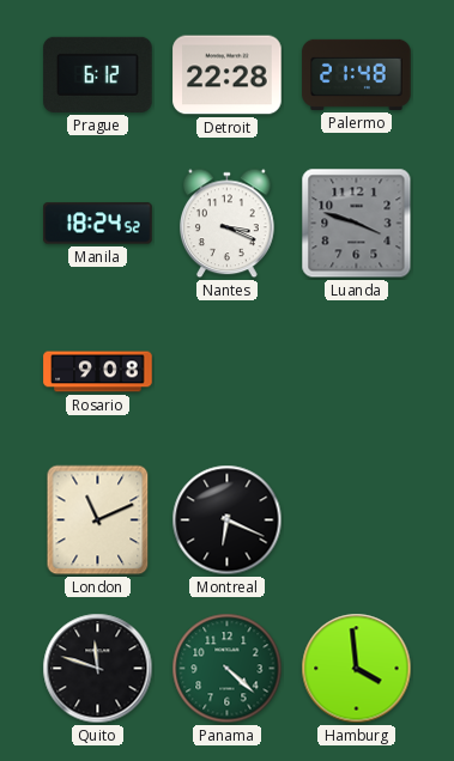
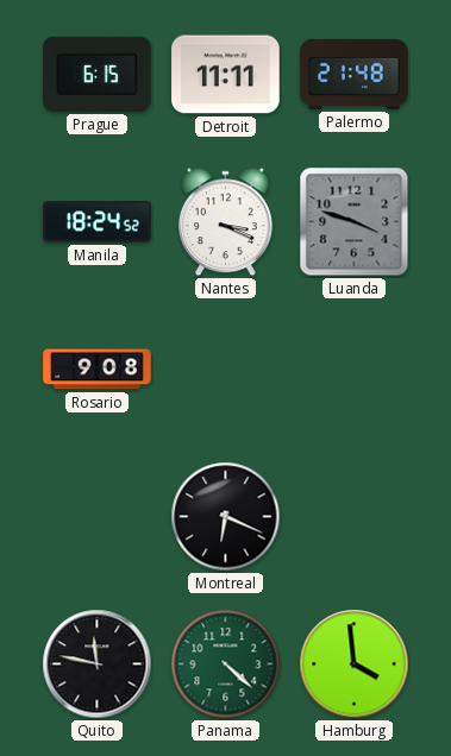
Prague: 6:12 -> 6:15 (98, 74)
Detroit: 22:28 -> 11:11 (226, 75)
London: 11:11 -> none (98, 520)
Quito: 11:48 -> 11:47 (98, 664)
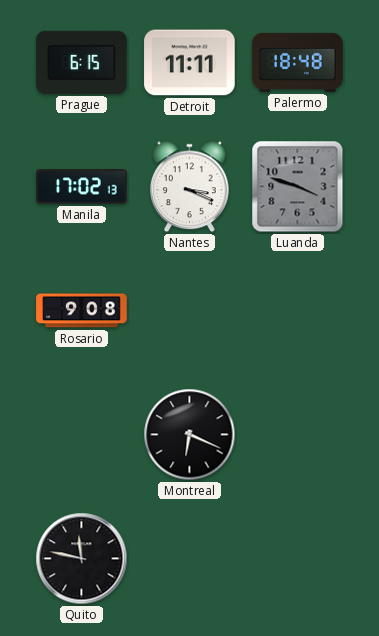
Palermo: 21:48 -> 18:48 (298, 62)
Manila: 18:24 -> 17:02 (82, 187)
Panama: 4:22 -> none (226, 664)
Hamburg: 3:59 -> none (355, 664)
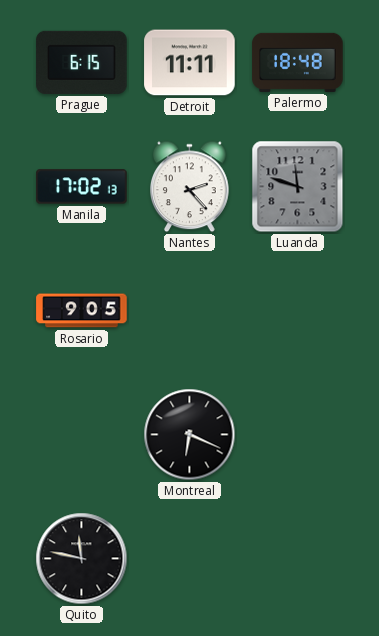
Nantes: 3:19 -> 2:23 (190, 187)
Luanda: 3:48 -> 11:48 (298, 187)
Rosario: 9:08 -> 9:05 (82, 311)
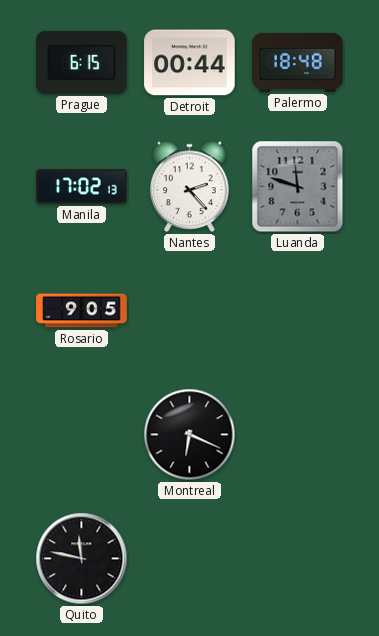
Detroit: 11:11 -> 00:44 (190, 63)
